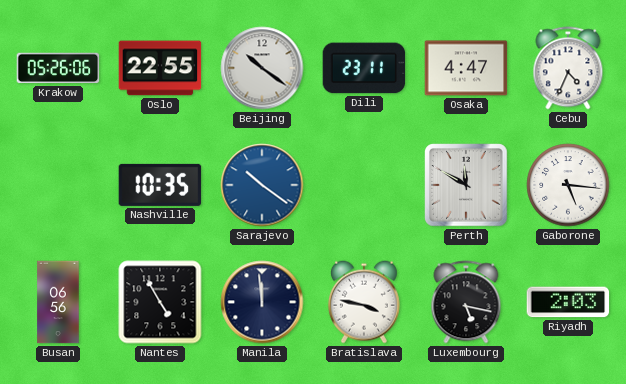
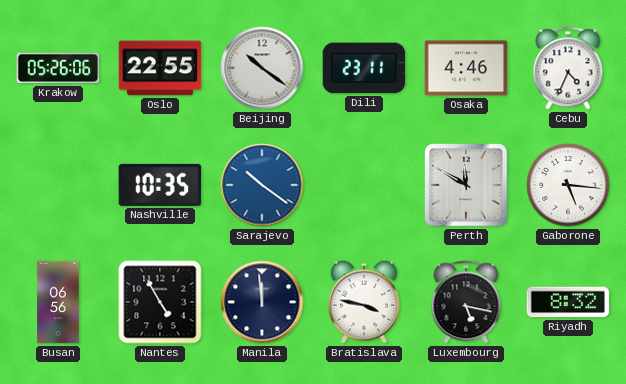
Osaka: 4:47 -> 4:46 (466, 68)
Riyadh: 2:03 -> 8:32 (568, 302)
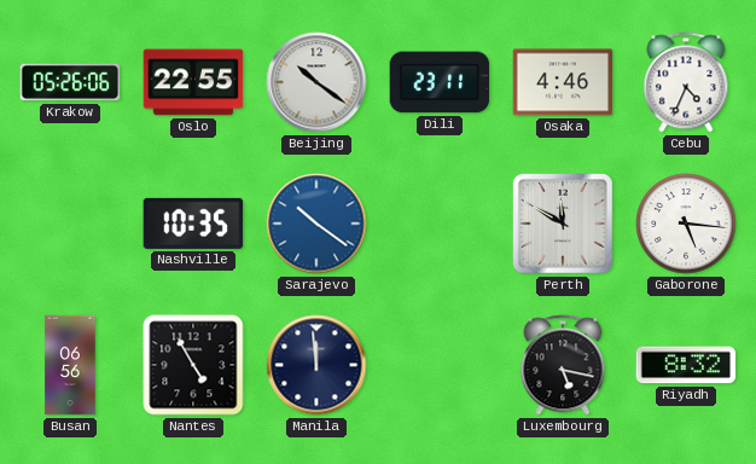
Bratislava: 3:47 -> none (364, 302)
